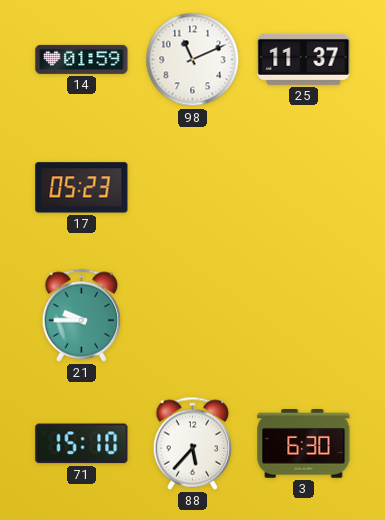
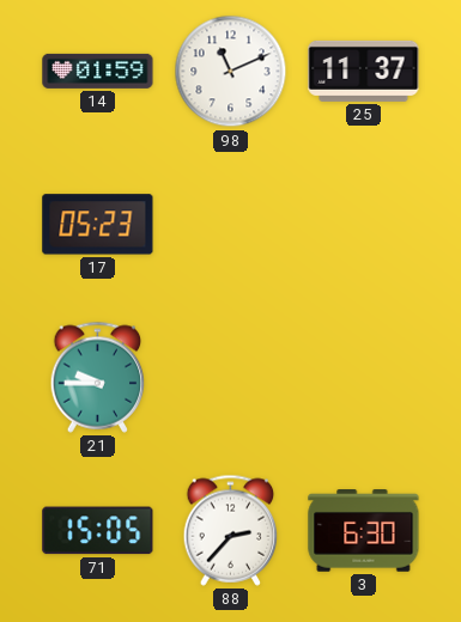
71: 15:10 -> 15:05 (98, 531)
88: 5:37 -> 2:37 (231, 530)
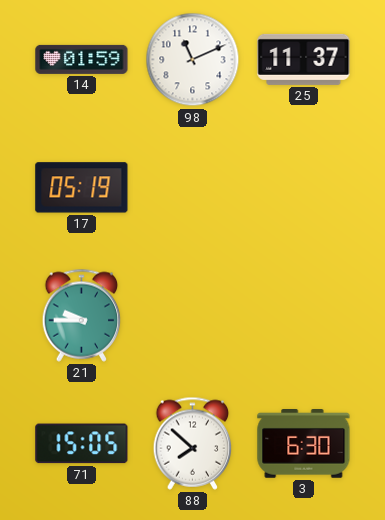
17: 05:23 -> 05:19 (82, 188)
88: 2:37 -> 7:52 (193, 443)
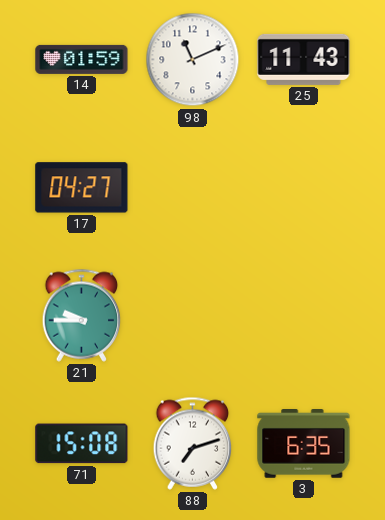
25: 11:37 -> 11:43 (304, 59)
17: 05:19 -> 04:27 (82, 188)
71: 15:05 -> 15:08 (82, 444)
88: 7:52 -> 7:12 (193, 443)
3: 6:30 -> 6:35 (304, 444)
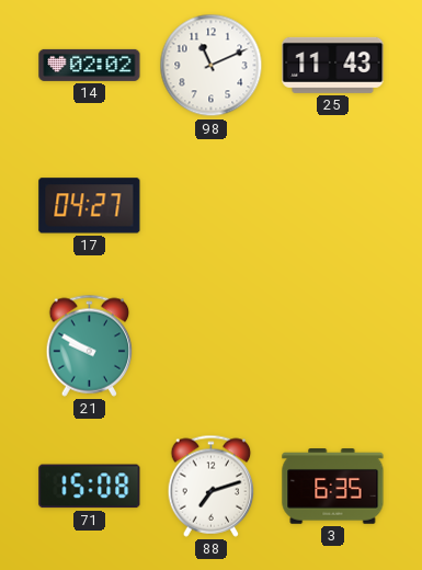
14: 01:59 -> 02:02 (90, 65)
21: 9:45 -> 9:50 (90, 345)
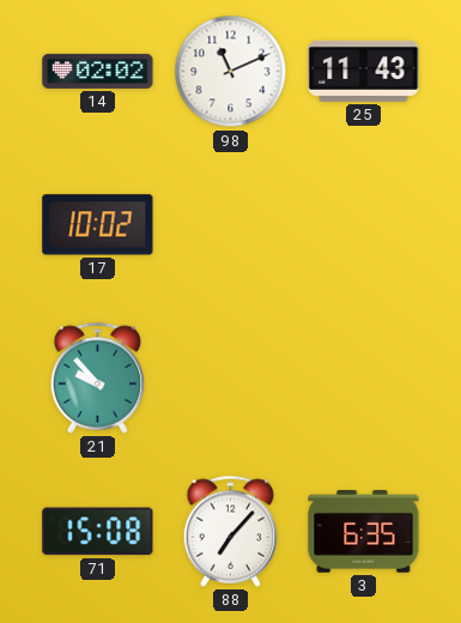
17: 04:27 -> 10:02 (98, 225)
21: 9:50 -> 9:53 (98, 377)
88: 7:12 -> 7:07 (231, 531)
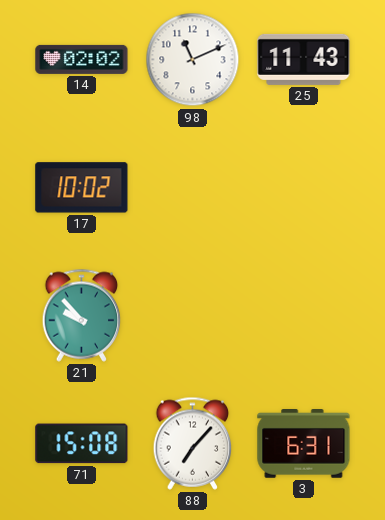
3: 6:35 -> 6:31 (304, 444)
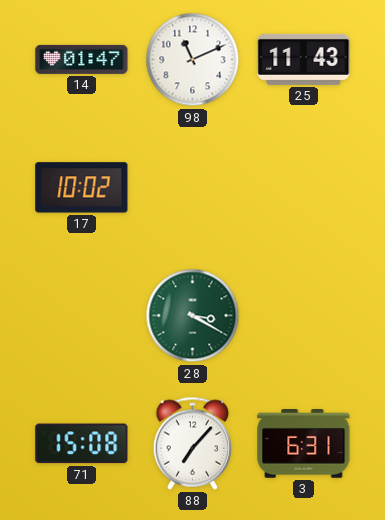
14: 02:02 -> 01:47 (82, 59)
21: 9:53 -> none (82, 315)
28: none -> 3:20 (193, 316)
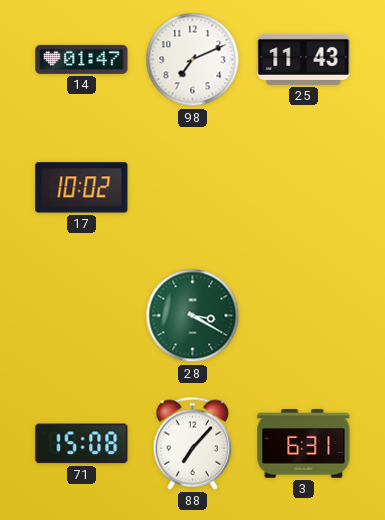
98: 11:11 -> 7:11 (193, 60)
